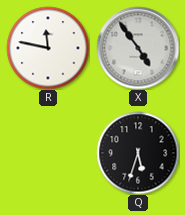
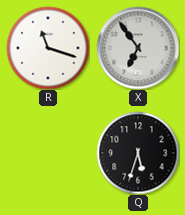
R: 11:47 -> 11:18 (48, 48)
X: 4:54 -> 6:54 (138, 48)
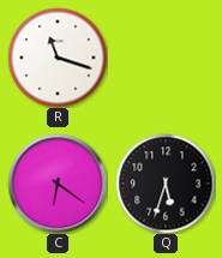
X: 6:54 -> none (138, 48)
C: none -> 6:21 (58, 184)
